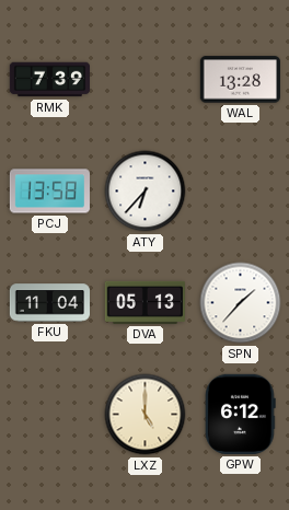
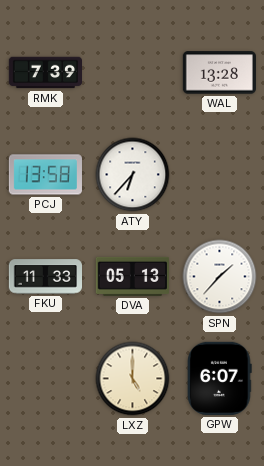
FKU: 11:04 -> 11:33 (45, 277)
GPW: 6:12 -> 6:07 (220, 378)
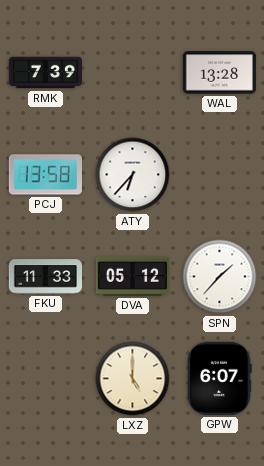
DVA: 05:13 -> 05:12 (132, 276)
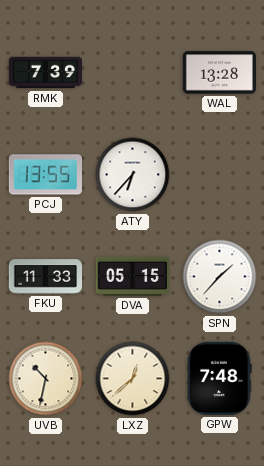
PCJ: 13:58 -> 13:55 (45, 175)
DVA: 05:12 -> 05:15 (132, 276)
UVB: none -> 10:32 (46, 379)
LXZ: 5:00 -> 12:38 (133, 379)
GPW: 6:07 -> 7:48 (220, 378)
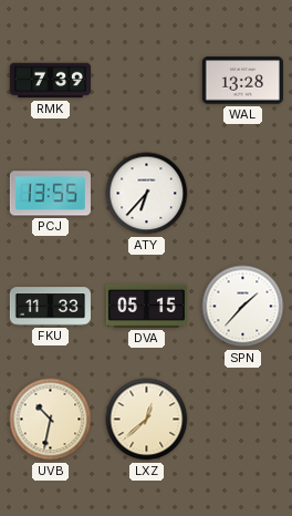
GPW: 7:48 -> none (220, 378)
